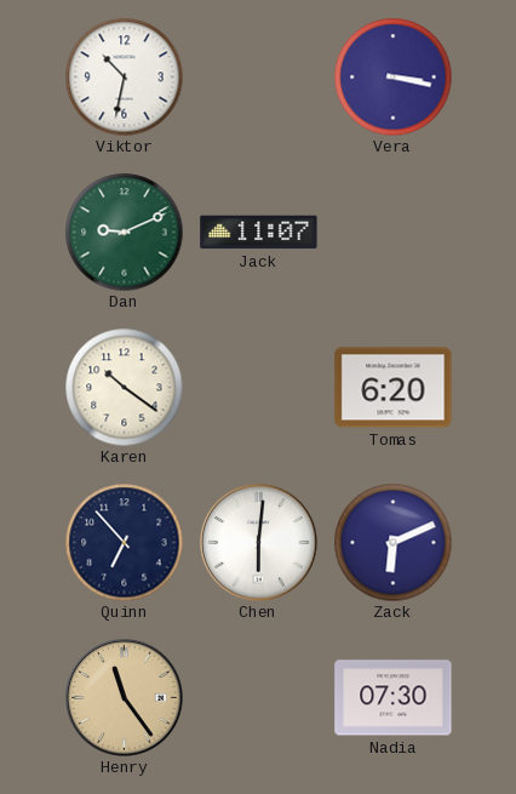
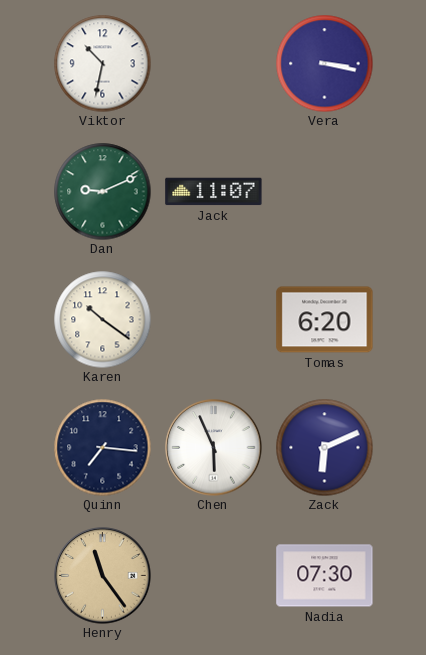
Quinn: 6:53 -> 7:16 (102, 447)
Chen: 6:01 -> 5:56 (214, 448)
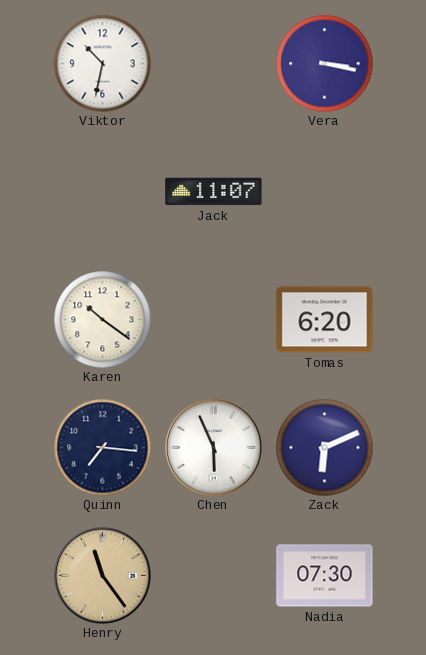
Dan: 9:11 -> none (102, 191)
